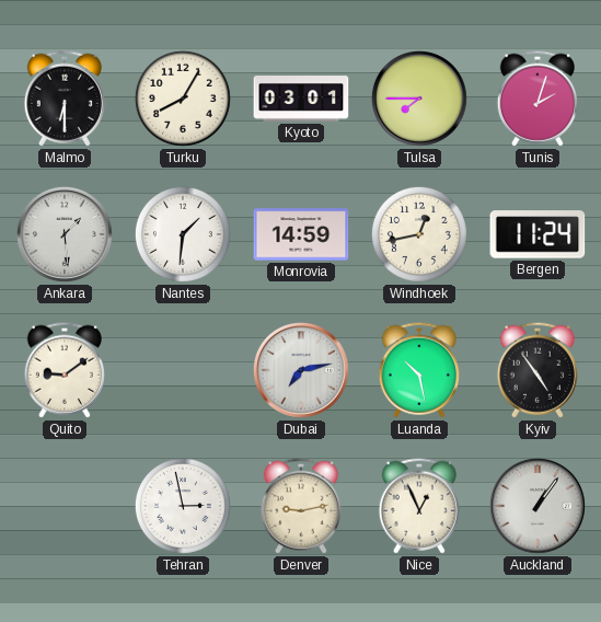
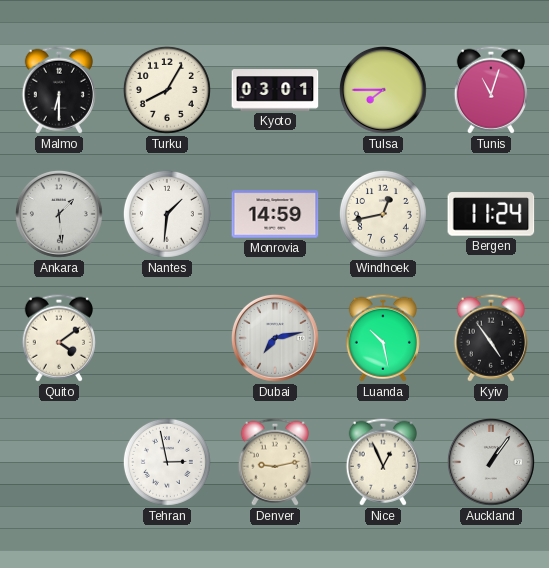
Tunis: 2:03 -> 11:03 (491, 90)
Quito: 9:09 -> 4:09 (59, 338)
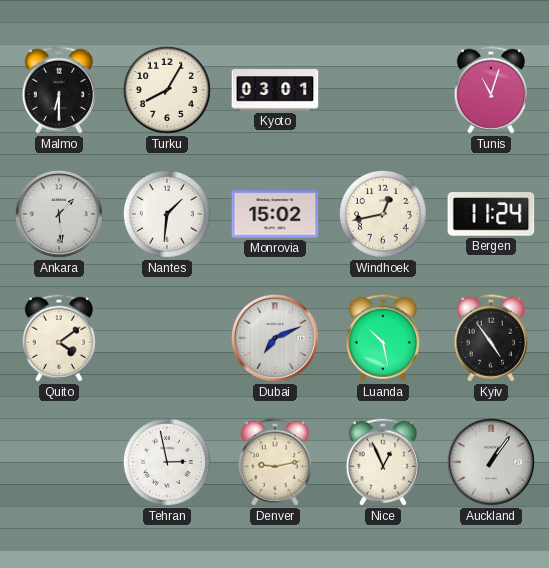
Tulsa: 7:45 -> none (383, 90)
Monrovia: 14:59 -> 15:02 (275, 214)
Dubai: 7:13 -> 7:11 (275, 338)
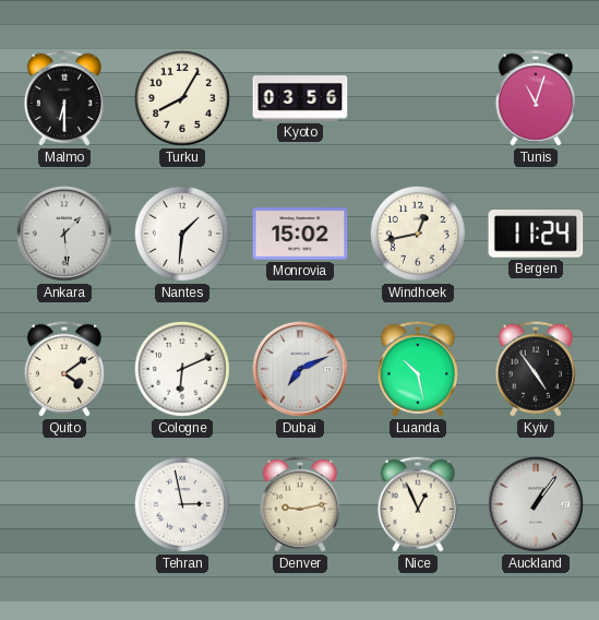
Kyoto: 03:01 -> 03:56 (300, 98)
Cologne: none -> 6:11 (182, 369)
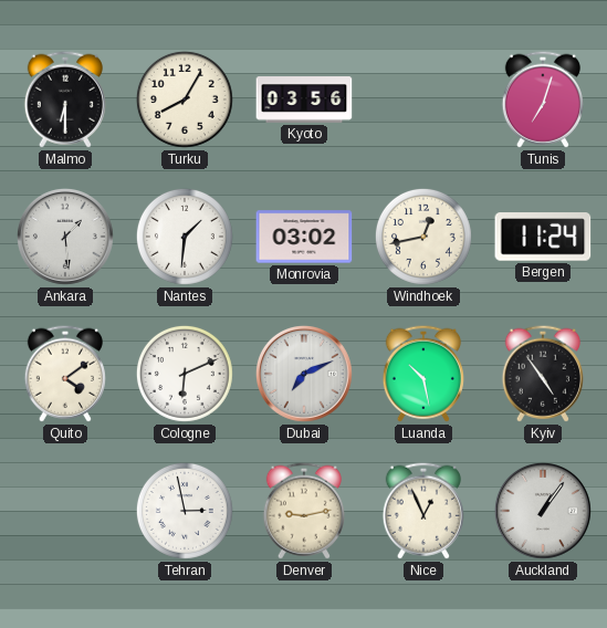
Tunis: 11:03 -> 7:03 (543, 100)
Monrovia: 15:02 -> 03:02 (304, 237)
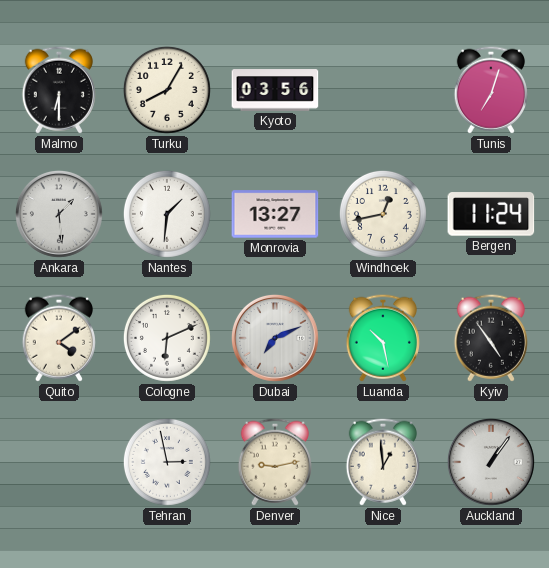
Monrovia: 03:02 -> 13:27 (275, 214)
Nice: 12:56 -> 12:59 (383, 462)
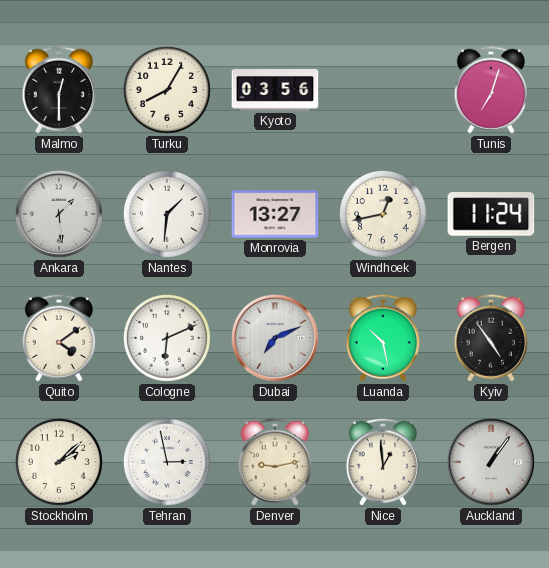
Malmo: 6:30 -> 12:30 (59, 90)
Stockholm: none -> 2:08 (59, 462)
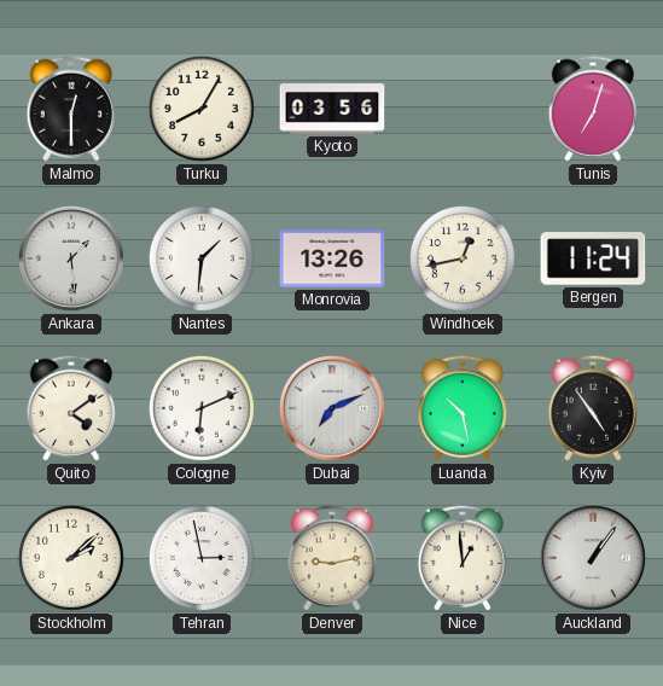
Monrovia: 13:27 -> 13:26 (332, 258)
